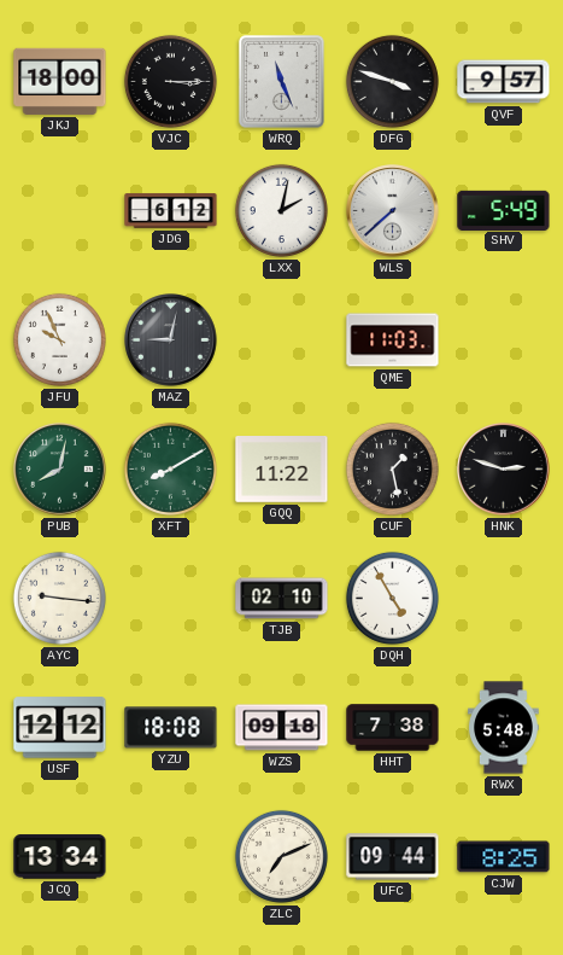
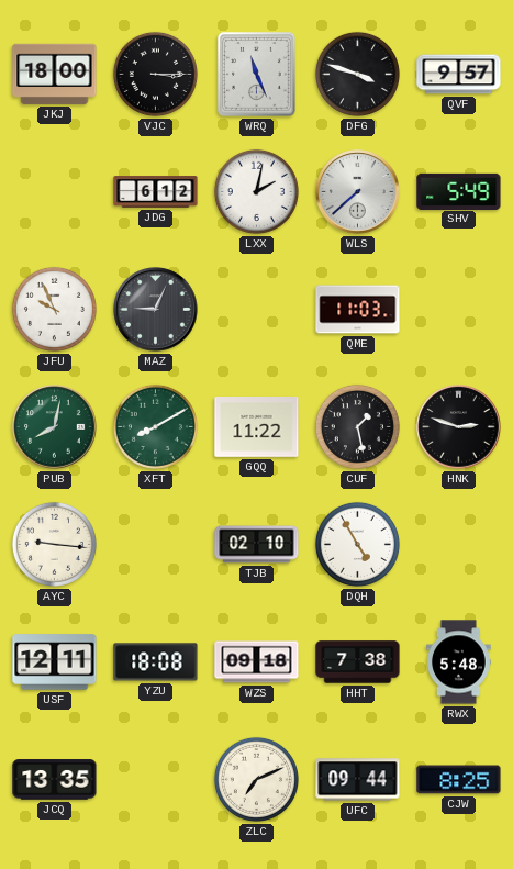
MAZ: 9:02 -> 9:04 (156, 310)
USF: 12:12 -> 12:11 (55, 662)
JCQ: 13:34 -> 13:35 (55, 780)
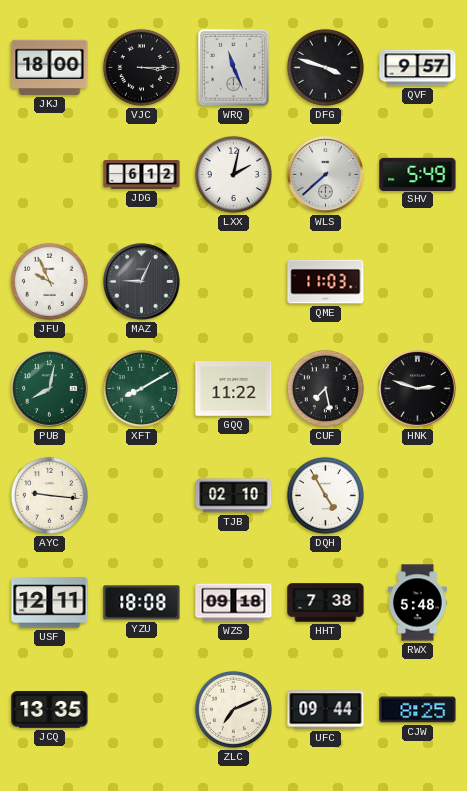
CUF: 1:28 -> 7:28 (325, 388)
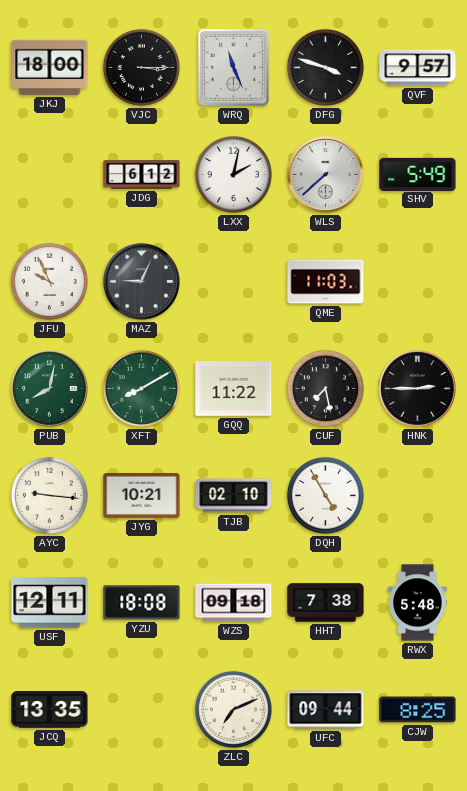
HNK: 2:48 -> 2:45 (418, 389)
JYG: none -> 10:21 (142, 496)
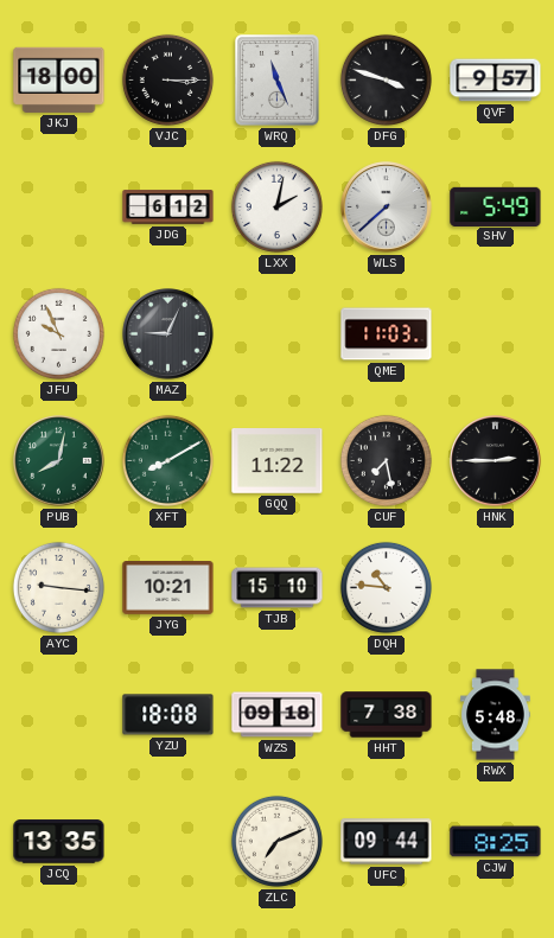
TJB: 02:10 -> 15:10 (278, 588)
DQH: 4:55 -> 10:46 (386, 587)
USF: 12:11 -> none (50, 603)
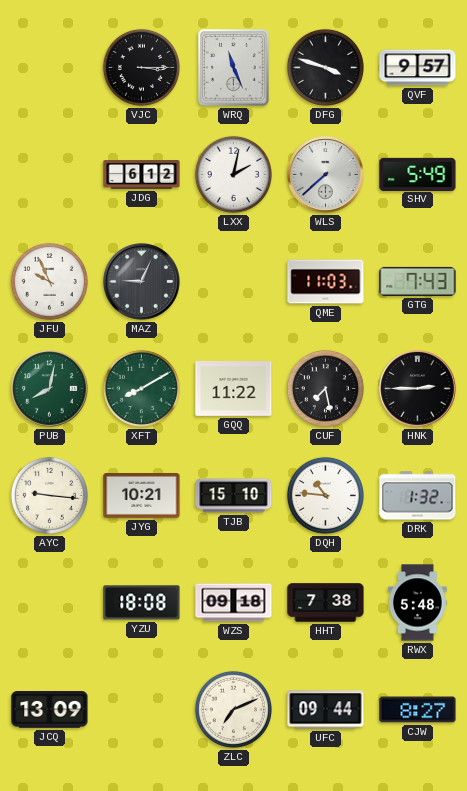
JKJ: 18:00 -> none (59, 79)
GTG: none -> 7:43 (418, 281)
DRK: none -> 1:32 (418, 496)
JCQ: 13:35 -> 13:09 (50, 710)
CJW: 8:25 -> 8:27 (418, 710)
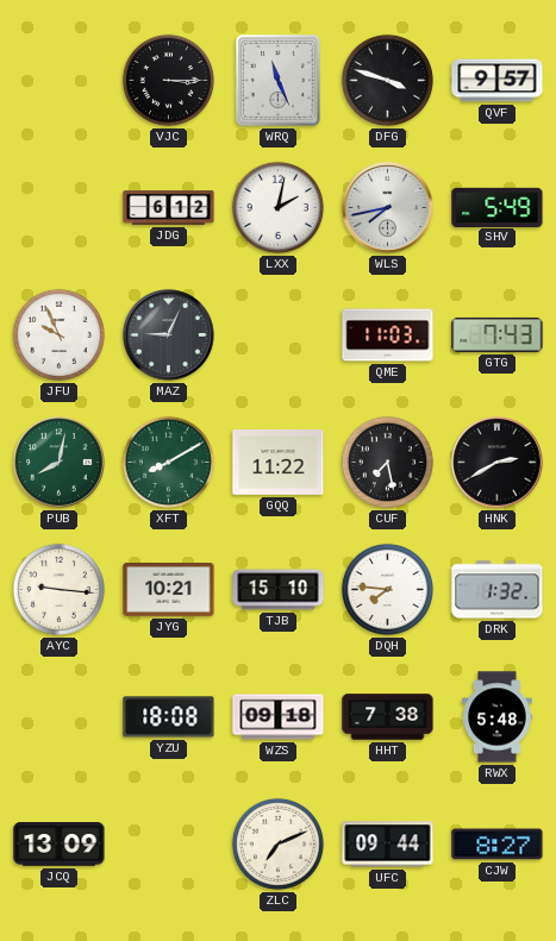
WLS: 7:38 -> 7:43 (388, 208)
HNK: 2:45 -> 2:40 (498, 463)
DQH: 10:46 -> 7:46 (387, 589)
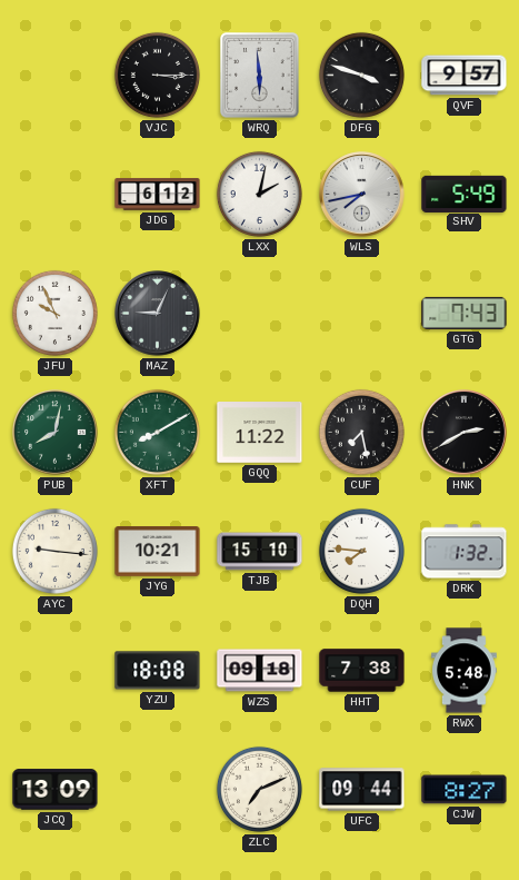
WRQ: 11:26 -> 5:59 (260, 76)
QME: 11:03 -> none (388, 335)
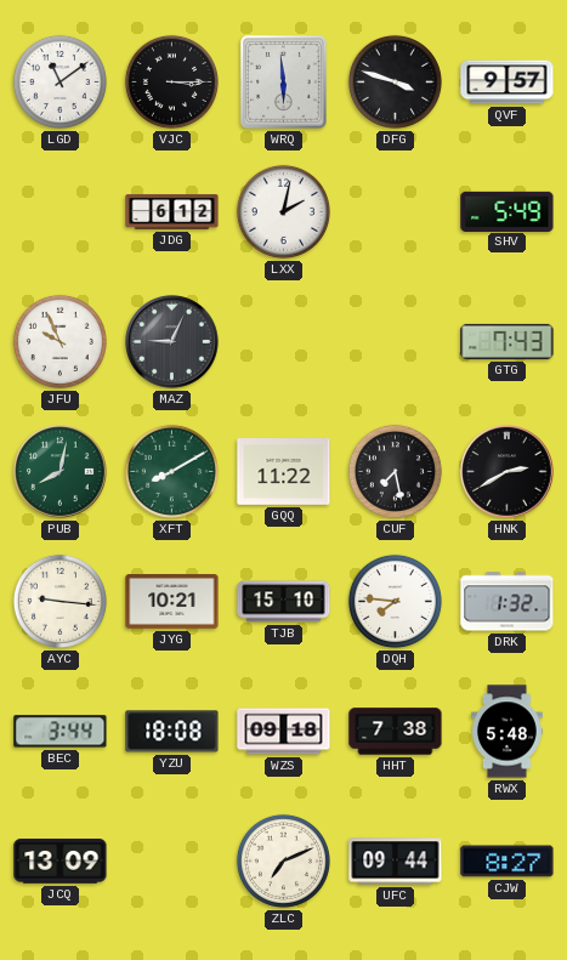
LGD: none -> 11:09 (59, 81)
WLS: 7:43 -> none (362, 195)
BEC: none -> 3:44 (61, 732)
